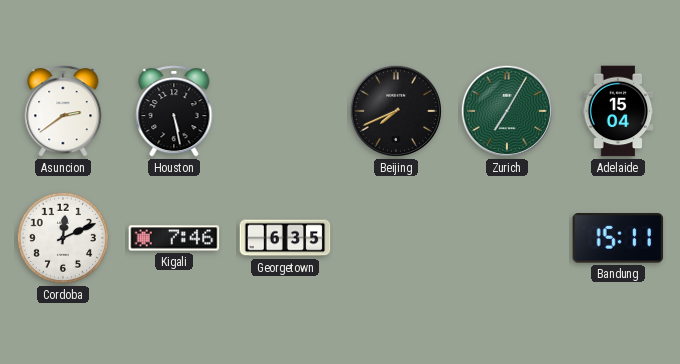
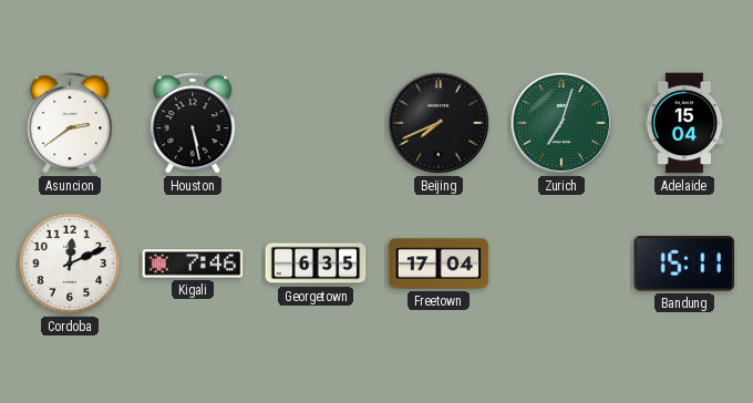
Zurich: 7:05 -> 7:03 (561, 123)
Freetown: none -> 17:04 (439, 263)
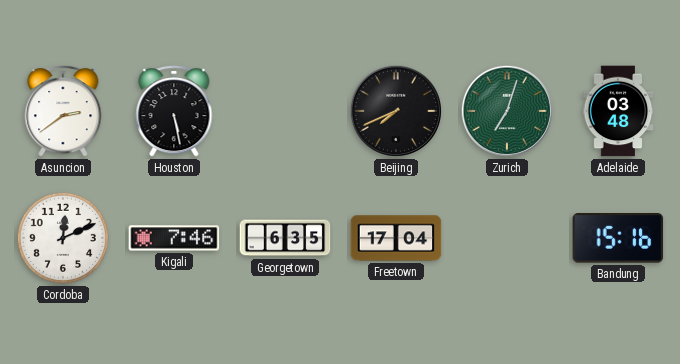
Adelaide: 15:04 -> 03:48 (618, 111)
Bandung: 15:11 -> 15:16 (618, 239)
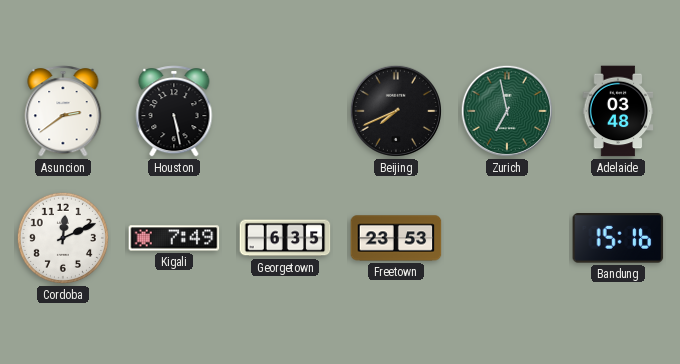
Zurich: 7:03 -> 6:58 (507, 111)
Kigali: 7:46 -> 7:49 (174, 238)
Freetown: 17:04 -> 23:53 (396, 238)
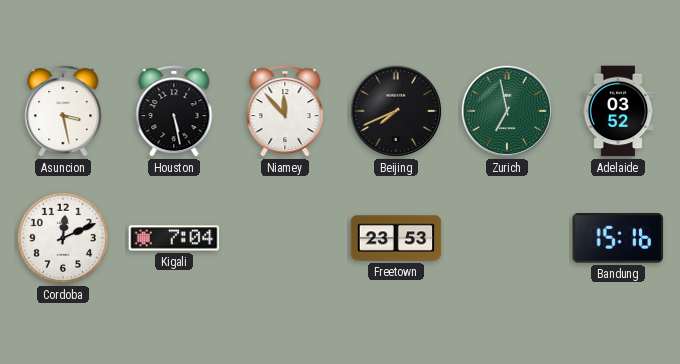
Asuncion: 2:39 -> 3:28 (63, 111)
Niamey: none -> 11:53 (285, 111)
Adelaide: 03:48 -> 03:52 (618, 111)
Kigali: 7:49 -> 7:04 (174, 238)
Georgetown: 6:35 -> none (285, 238)
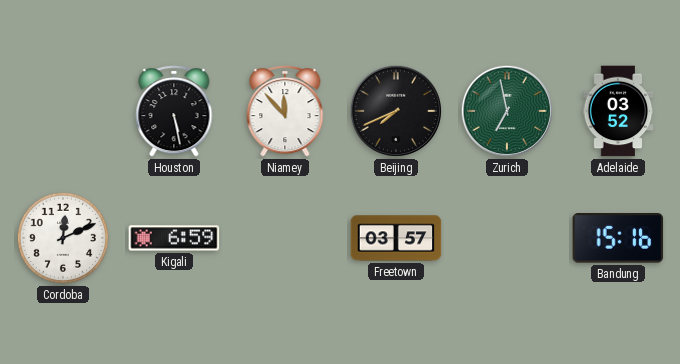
Asuncion: 3:28 -> none (63, 111)
Kigali: 7:04 -> 6:59 (174, 238)
Freetown: 23:53 -> 03:57 (396, 238)
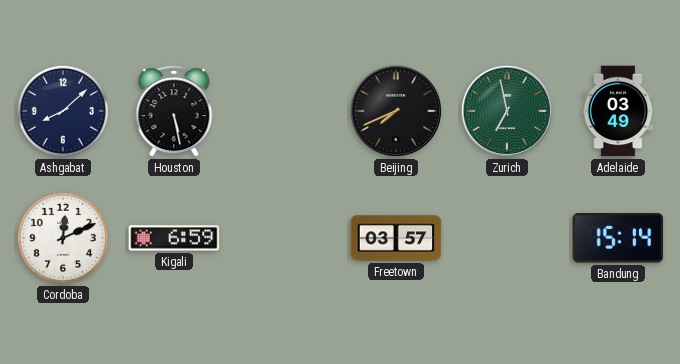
Ashgabat: none -> 8:08 (63, 111)
Niamey: 11:53 -> none (285, 111)
Adelaide: 03:52 -> 03:49 (618, 111)
Bandung: 15:16 -> 15:14 (618, 239)
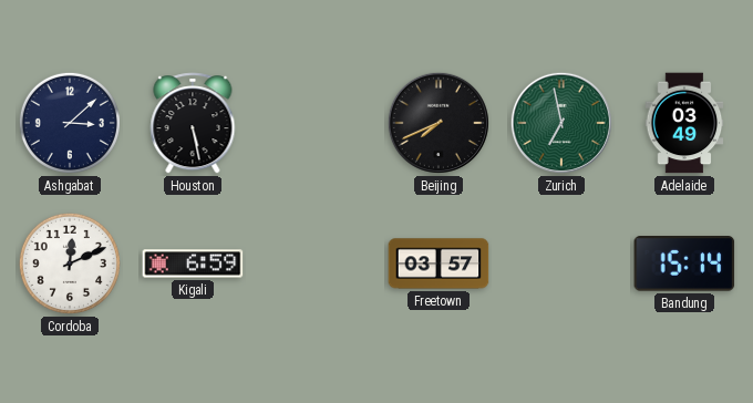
Ashgabat: 8:08 -> 3:08 (70, 123)
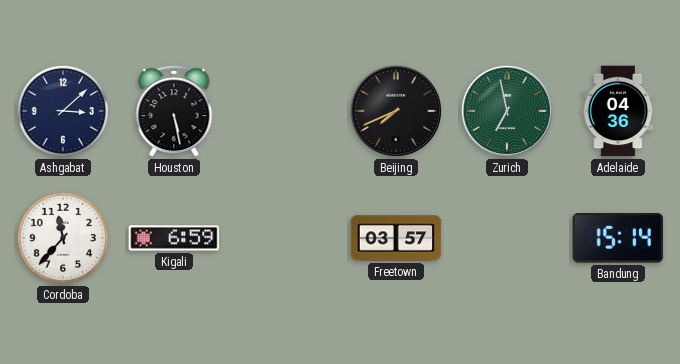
Adelaide: 03:49 -> 04:36 (618, 111)
Cordoba: 12:11 -> 11:37 (63, 238)
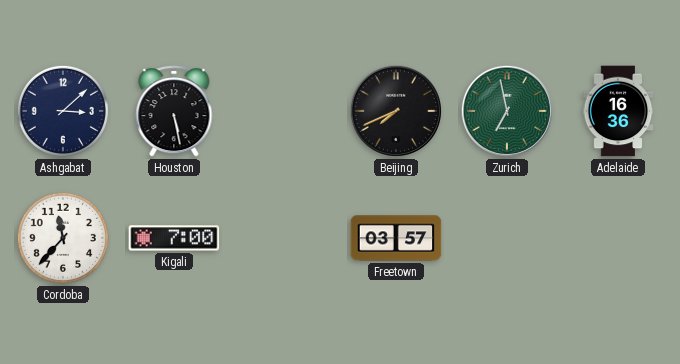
Adelaide: 04:36 -> 16:36 (618, 111)
Kigali: 6:59 -> 7:00 (174, 238)
Bandung: 15:14 -> none (618, 239)
